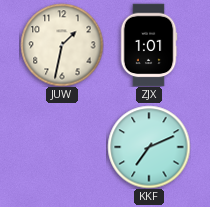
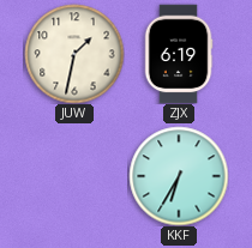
ZJX: 1:01 -> 6:19 (179, 54)
KKF: 7:11 -> 6:35 (179, 176)
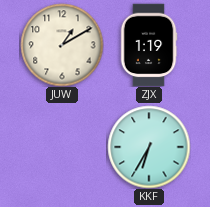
JUW: 1:32 -> 1:10 (62, 45)
ZJX: 6:19 -> 1:19 (149, 45)
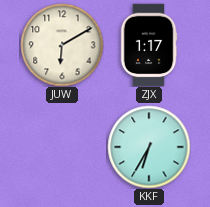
JUW: 1:10 -> 6:10 (62, 45)
ZJX: 1:19 -> 1:17 (149, 45)
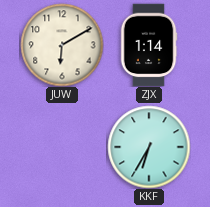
ZJX: 1:17 -> 1:14 (149, 45)
